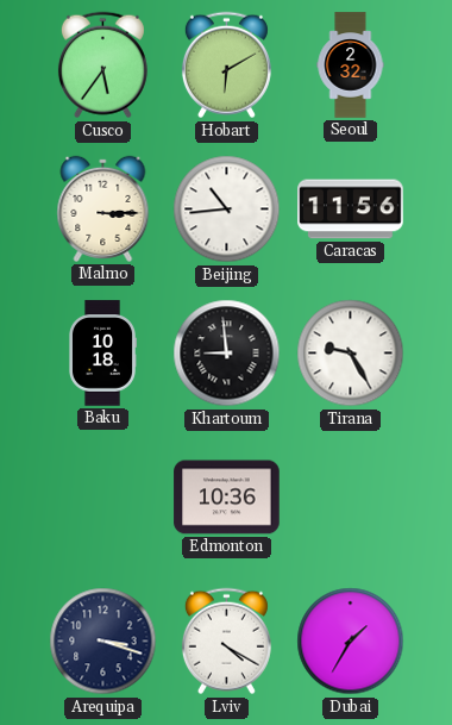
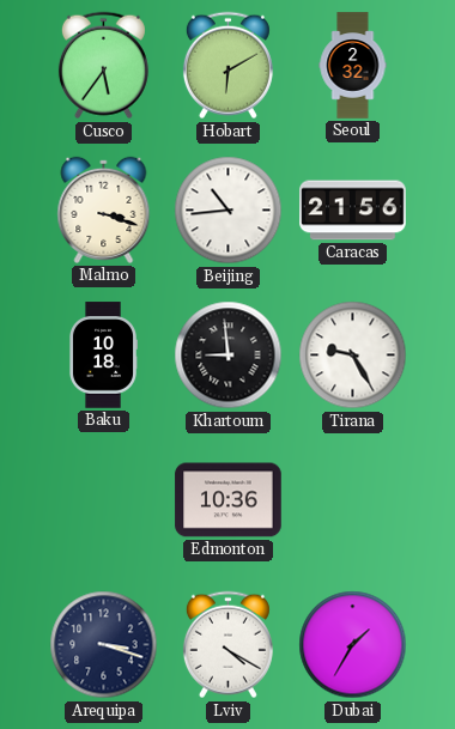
Malmo: 3:15 -> 3:18 (104, 209)
Caracas: 11:56 -> 21:56 (353, 211)
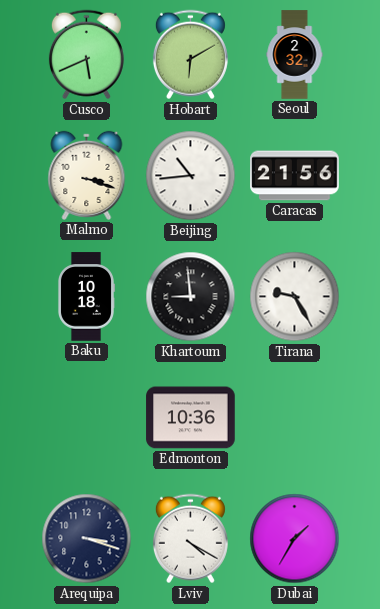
Cusco: 5:36 -> 5:41 (86, 55)
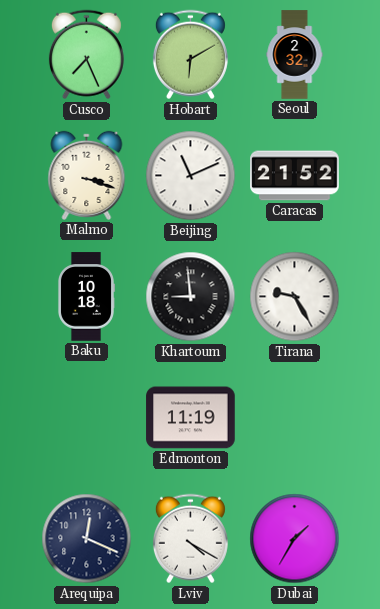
Cusco: 5:41 -> 7:26 (86, 55)
Beijing: 10:44 -> 11:11 (191, 176)
Caracas: 21:56 -> 21:52 (295, 176)
Edmonton: 10:36 -> 11:19 (191, 418)
Arequipa: 3:18 -> 12:19 (87, 539)
